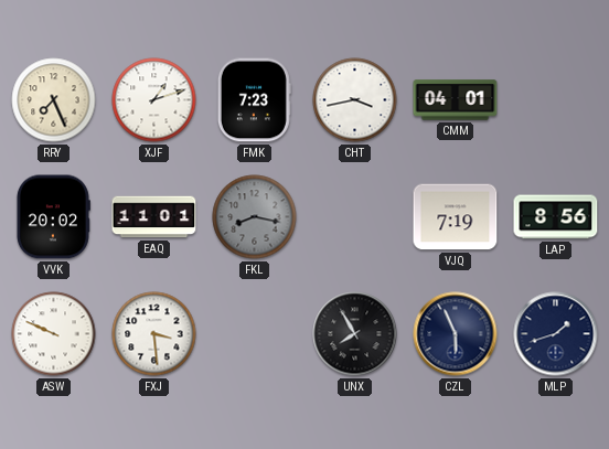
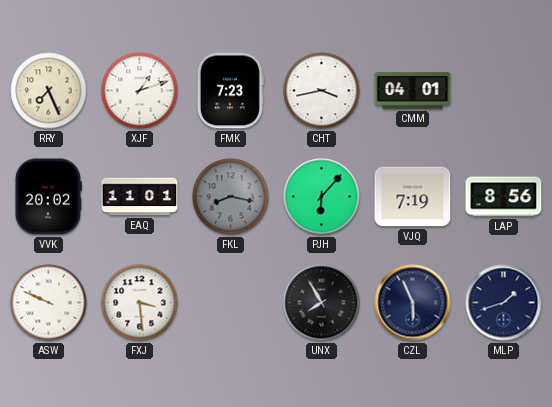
PJH: none -> 6:07 (322, 197)
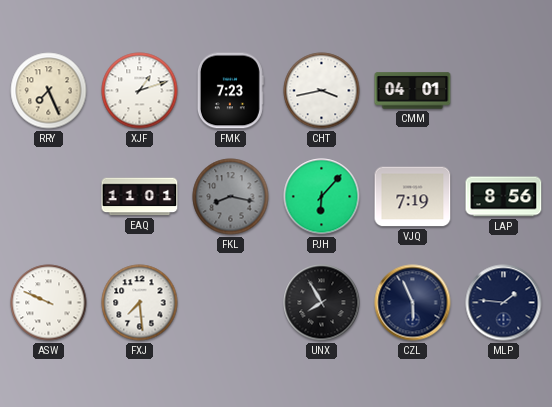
VVK: 20:02 -> none (48, 197)
FXJ: 3:29 -> 7:29 (140, 303)
MLP: 1:42 -> 1:46 (504, 303)
